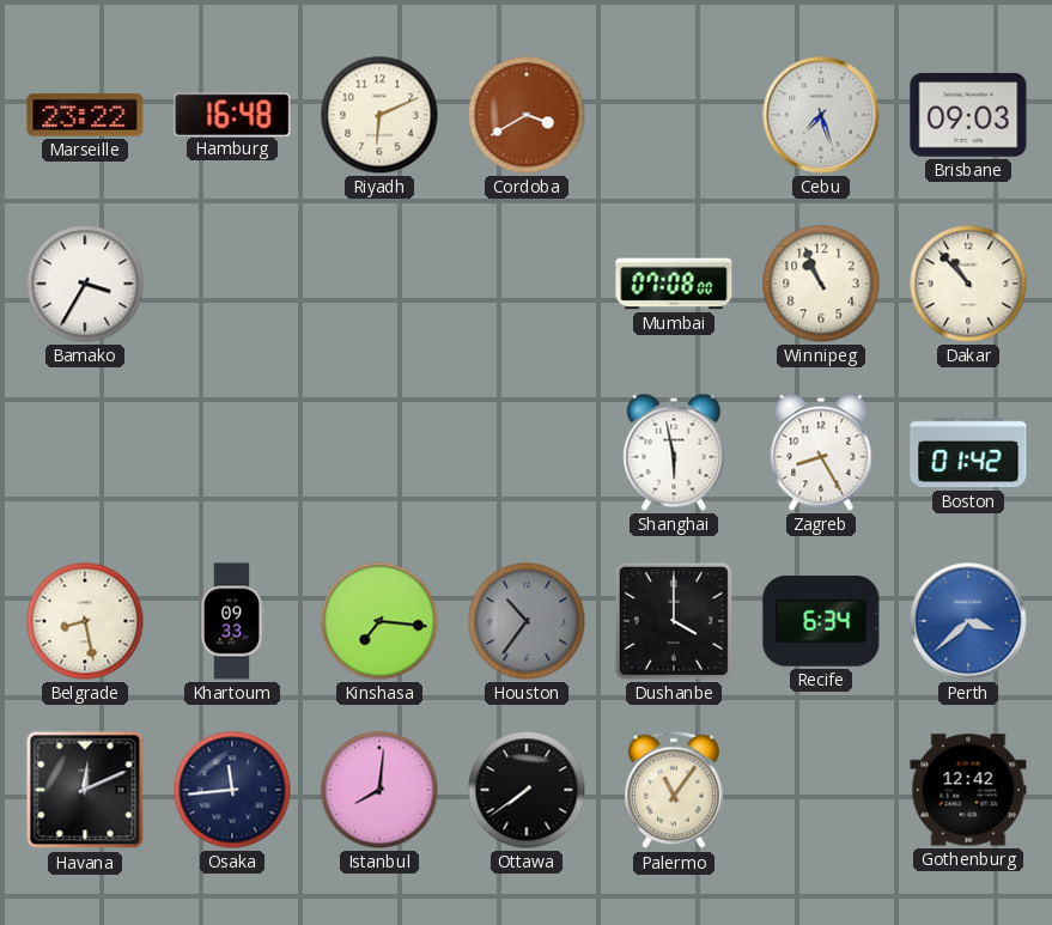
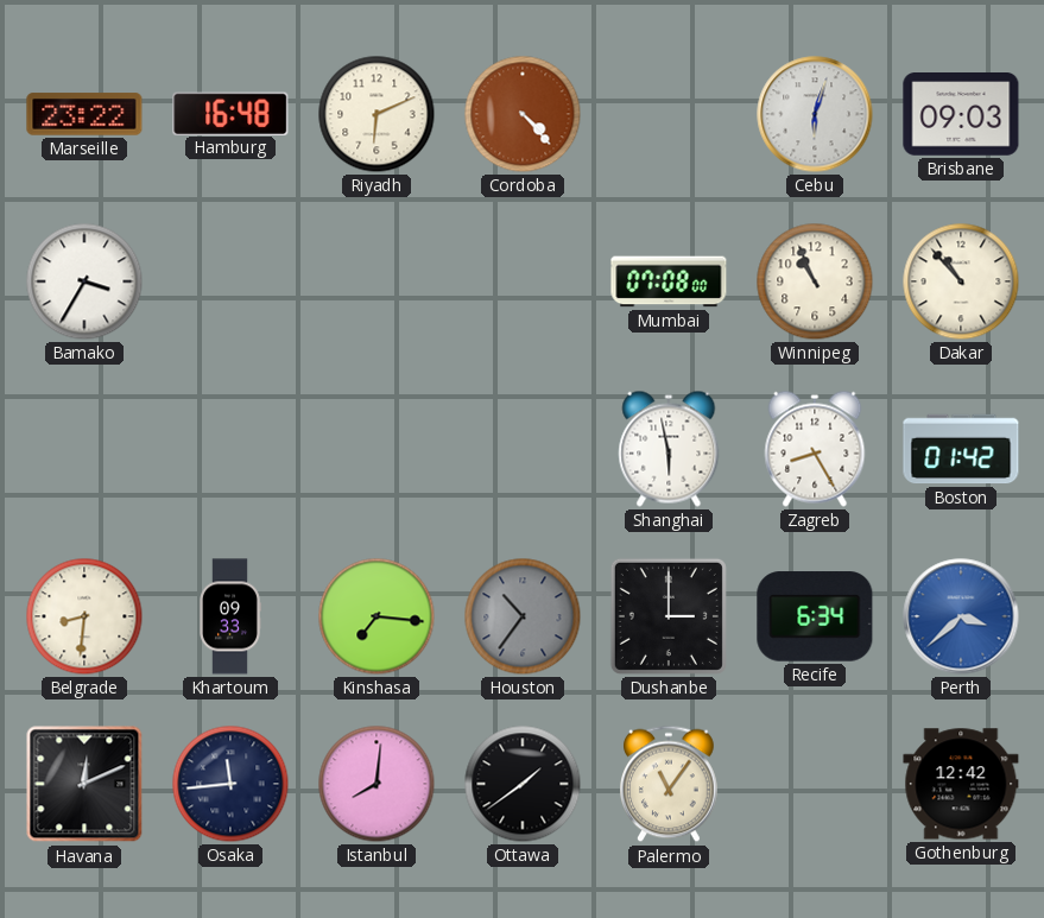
Cordoba: 3:40 -> 4:23 (523, 114)
Cebu: 7:27 -> 6:03 (815, 114)
Belgrade: 8:28 -> 8:31 (84, 616)
Dushanbe: 4:00 -> 3:00 (669, 616)
Ottawa: 7:39 -> 1:39 (523, 784)
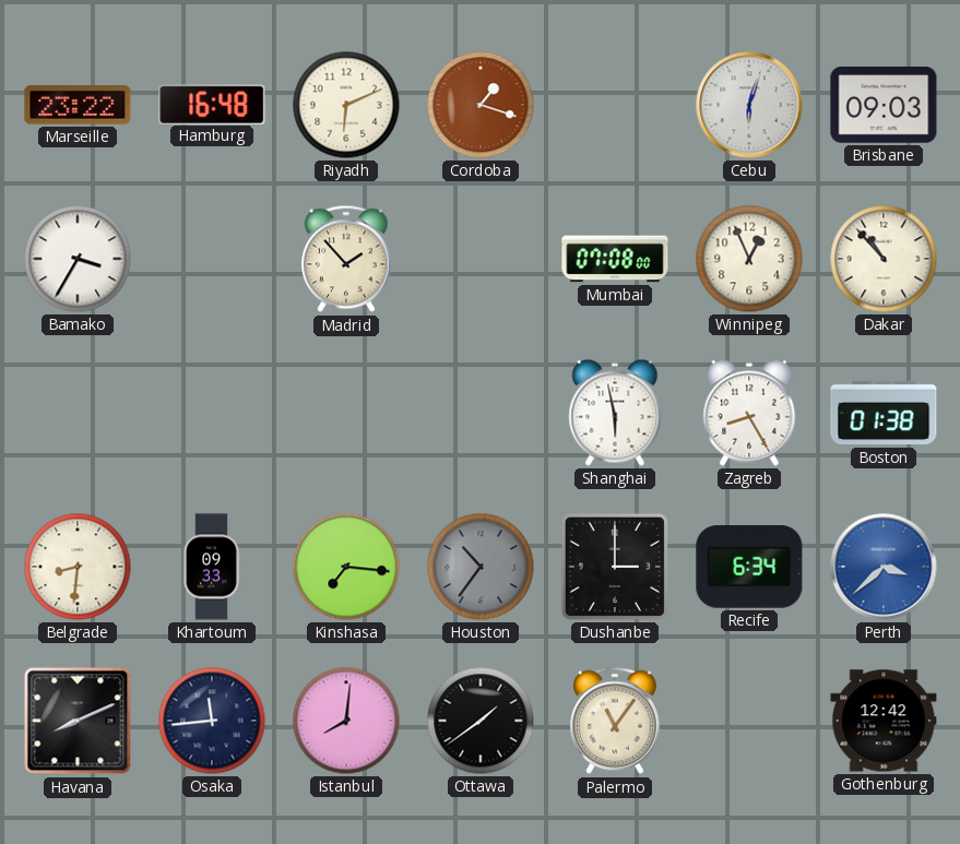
Cordoba: 4:23 -> 1:18 (481, 105)
Madrid: none -> 1:53 (347, 259)
Winnipeg: 10:56 -> 12:56 (749, 259)
Boston: 01:42 -> 01:38 (884, 413)
Havana: 12:11 -> 8:11 (78, 721)
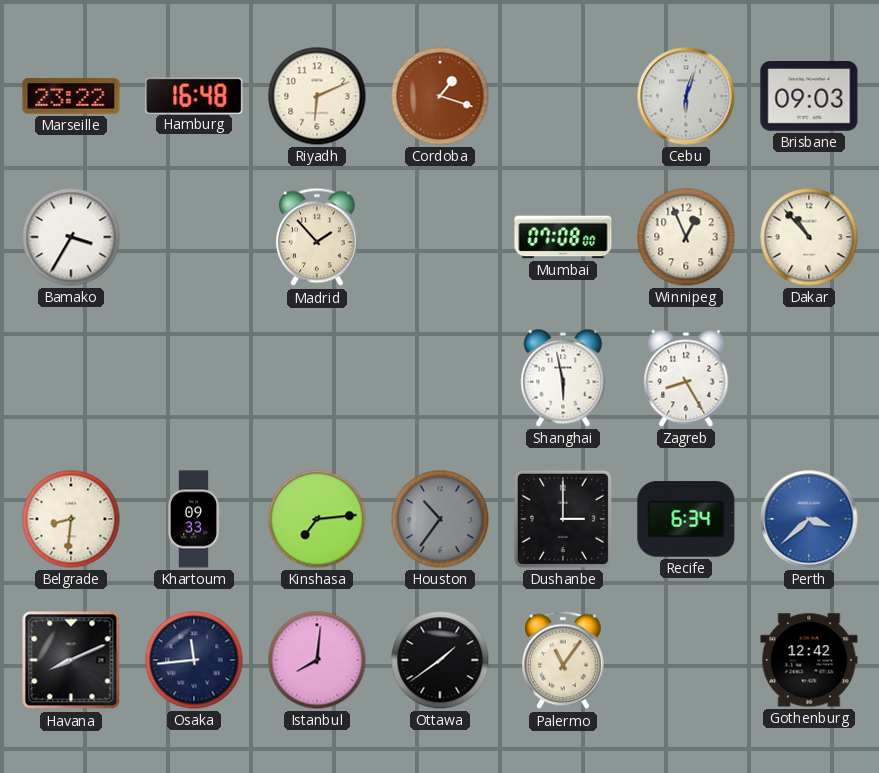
Boston: 01:38 -> none (884, 413)
Kinshasa: 7:16 -> 7:14 (317, 519)
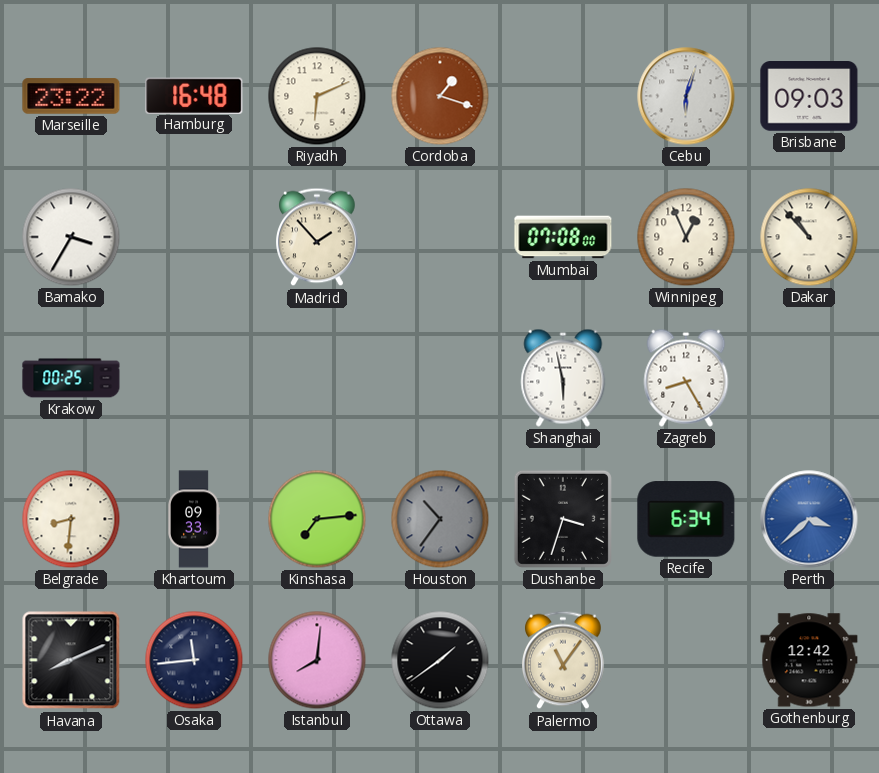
Krakow: none -> 00:25 (71, 378)
Dushanbe: 3:00 -> 3:33 (563, 519)
